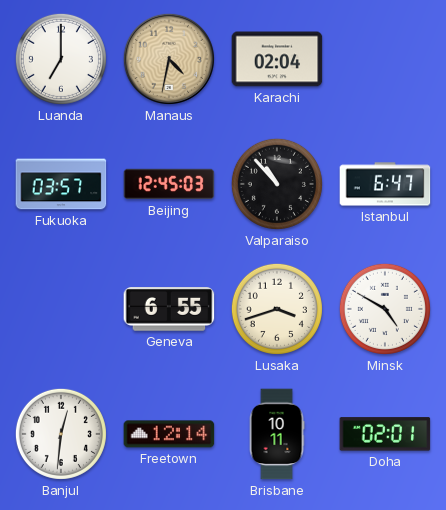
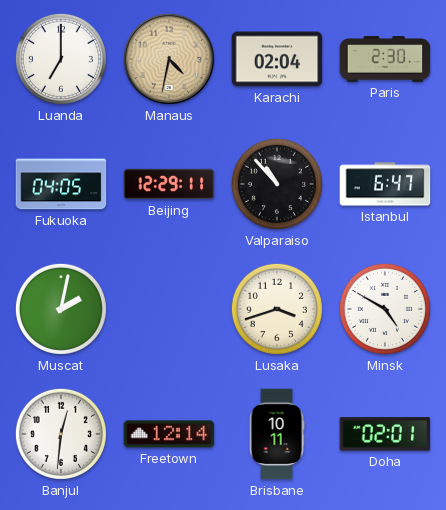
Paris: none -> 2:30 (385, 59)
Fukuoka: 03:57 -> 04:05 (61, 184)
Beijing: 12:45 -> 12:29 (169, 184)
Muscat: none -> 2:02 (61, 309)
Geneva: 6:55 -> none (169, 309)
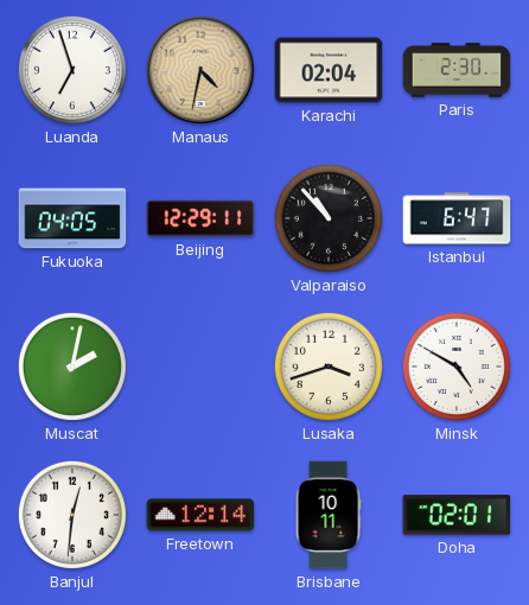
Luanda: 7:00 -> 6:57 (72, 70)
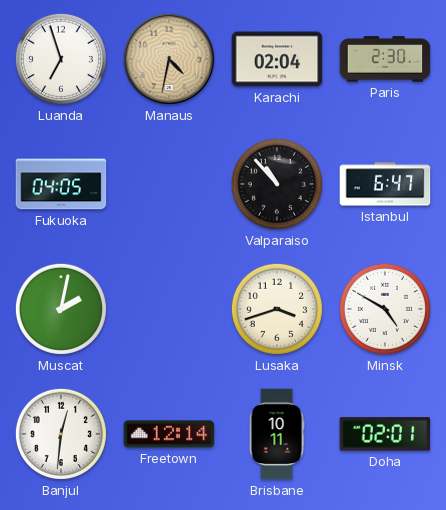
Beijing: 12:29 -> none (200, 218)
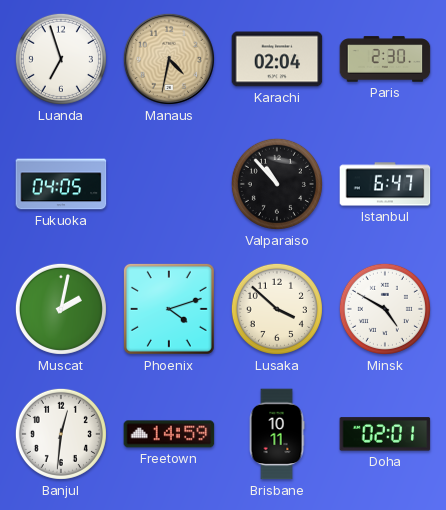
Phoenix: none -> 4:12 (169, 309)
Lusaka: 3:42 -> 3:52 (277, 309)
Freetown: 12:14 -> 14:59 (169, 434)
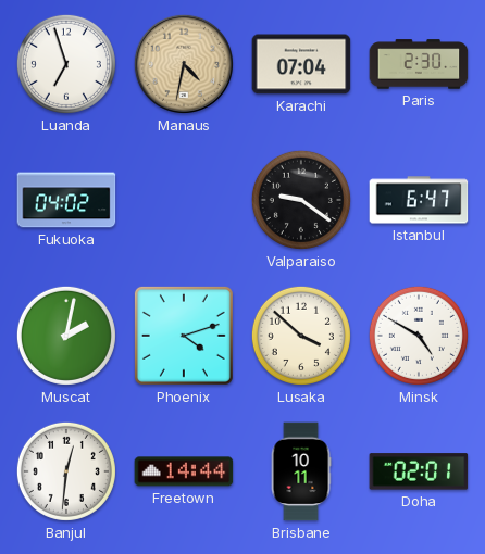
Karachi: 02:04 -> 07:04 (301, 64)
Fukuoka: 04:05 -> 04:02 (66, 200)
Valparaiso: 10:53 -> 9:21 (301, 200)
Freetown: 14:59 -> 14:44 (184, 471)
